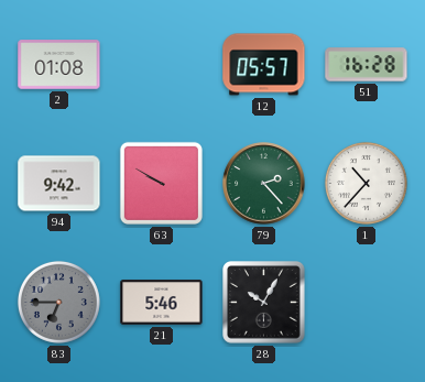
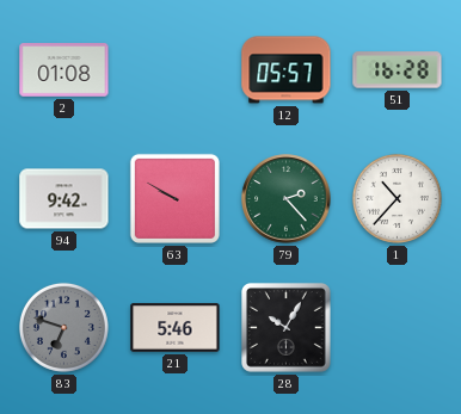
83: 6:45 -> 6:48 (63, 327)
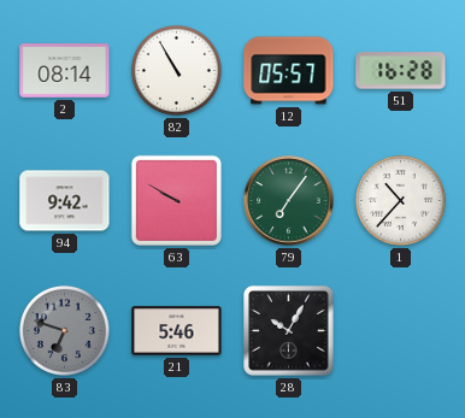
2: 01:08 -> 08:14 (65, 71)
82: none -> 10:55 (176, 70)
79: 2:23 -> 7:06 (289, 201)
